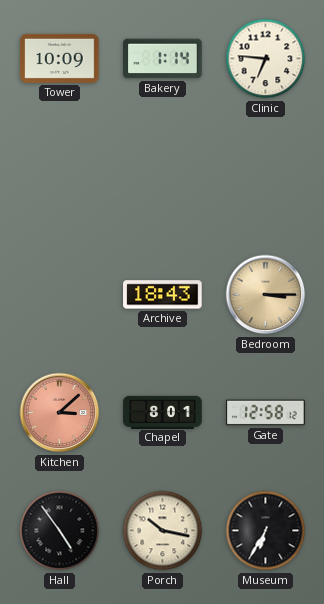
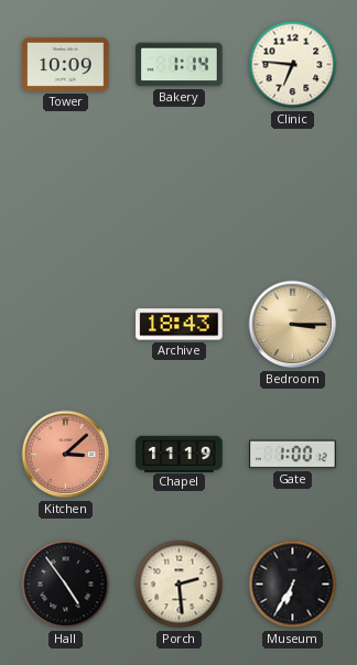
Chapel: 8:01 -> 11:19 (180, 454)
Gate: 12:58 -> 1:00 (293, 455)
Porch: 10:17 -> 2:29 (180, 585)
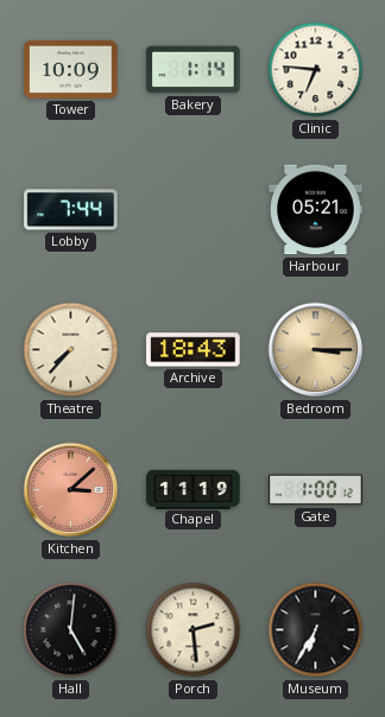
Lobby: none -> 7:44 (71, 210)
Harbour: none -> 05:21 (316, 210)
Theatre: none -> 7:37 (71, 350)
Hall: 4:54 -> 5:01 (71, 630)
